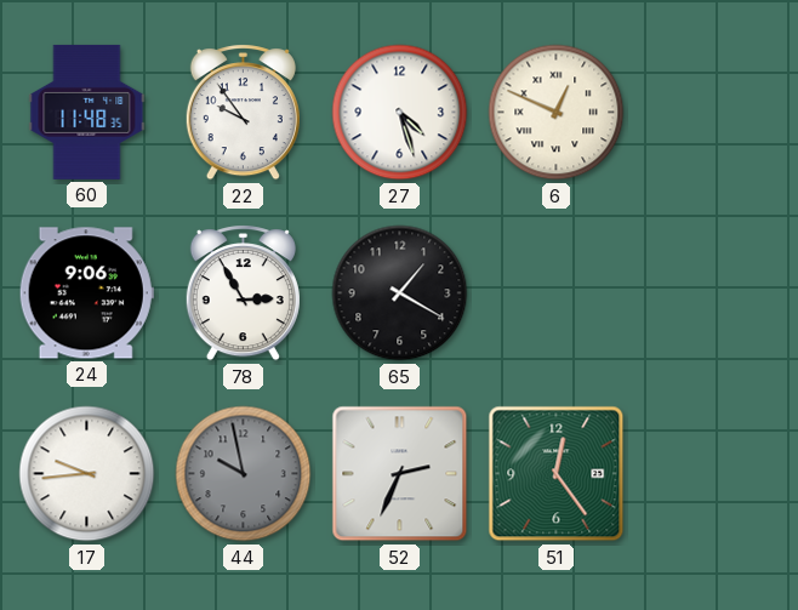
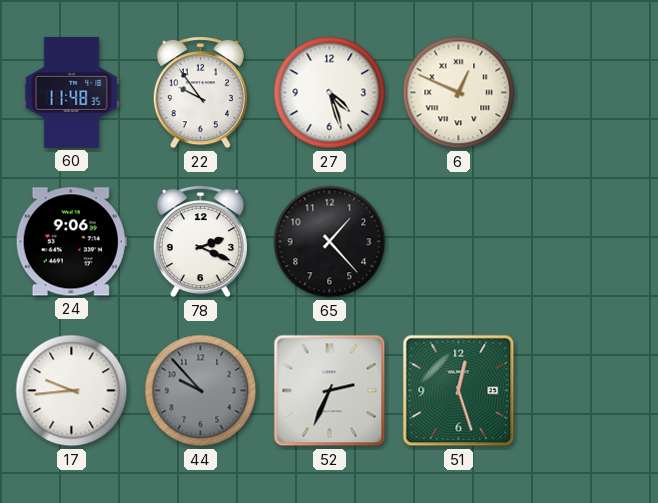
78: 2:55 -> 2:19 (200, 242)
65: 1:20 -> 1:23 (330, 242)
44: 9:58 -> 9:53 (201, 391)
51: 12:24 -> 12:27 (459, 391)
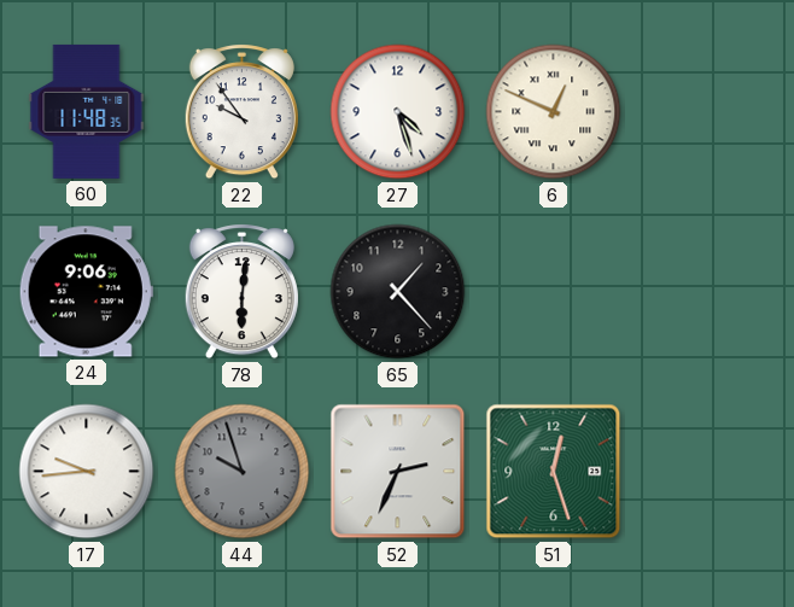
78: 2:19 -> 6:01 (241, 292)
44: 9:53 -> 9:57 (243, 472)
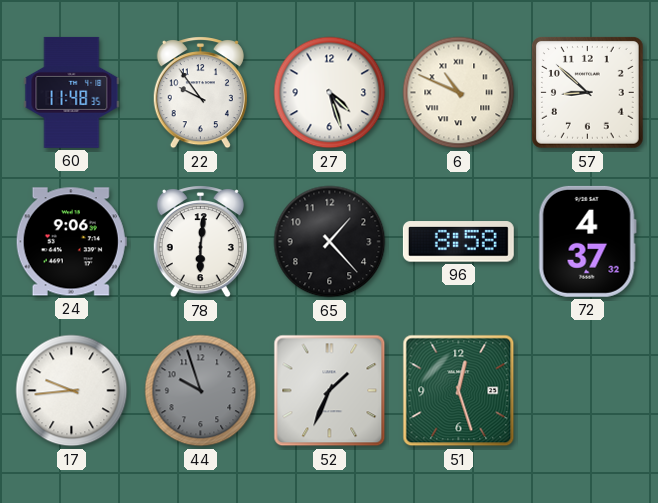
6: 12:49 -> 10:49 (459, 93)
57: none -> 8:52 (588, 93)
96: none -> 8:58 (458, 242)
72: none -> 4:37 (587, 241)
52: 2:34 -> 1:34 (330, 391)
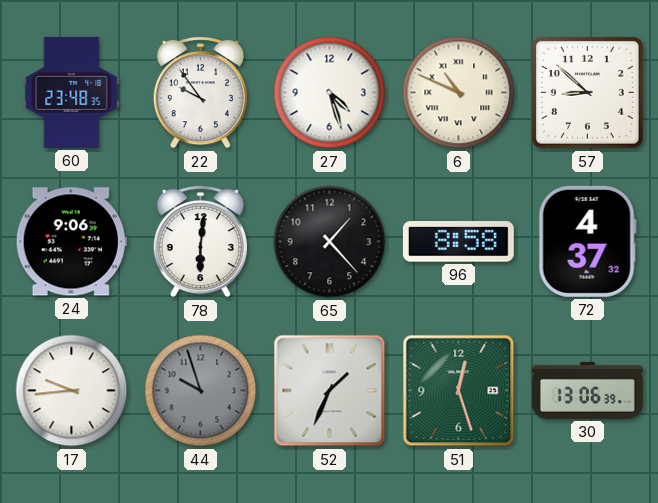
60: 11:48 -> 23:48 (72, 92)
30: none -> 13:06 (587, 390)
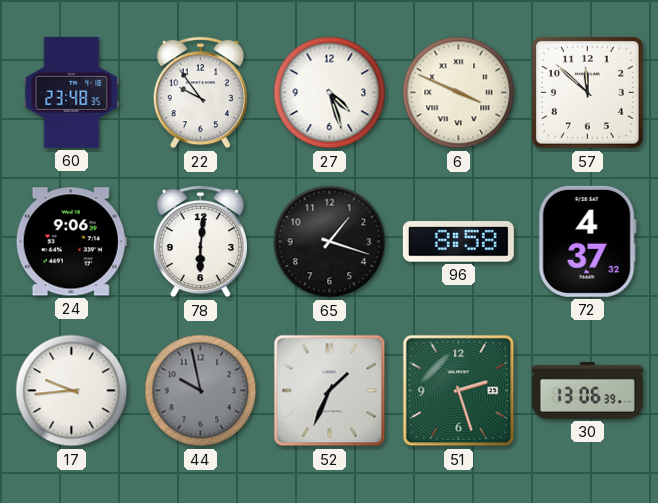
6: 10:49 -> 3:49 (459, 93)
57: 8:52 -> 11:52 (588, 93)
65: 1:23 -> 1:18 (330, 242)
44: 9:57 -> 9:58 (201, 391)
51: 12:27 -> 2:27 (459, 391)
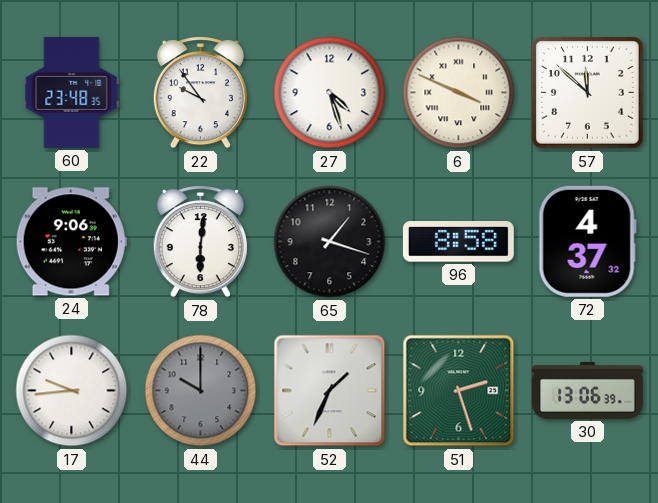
44: 9:58 -> 10:00 (201, 391)
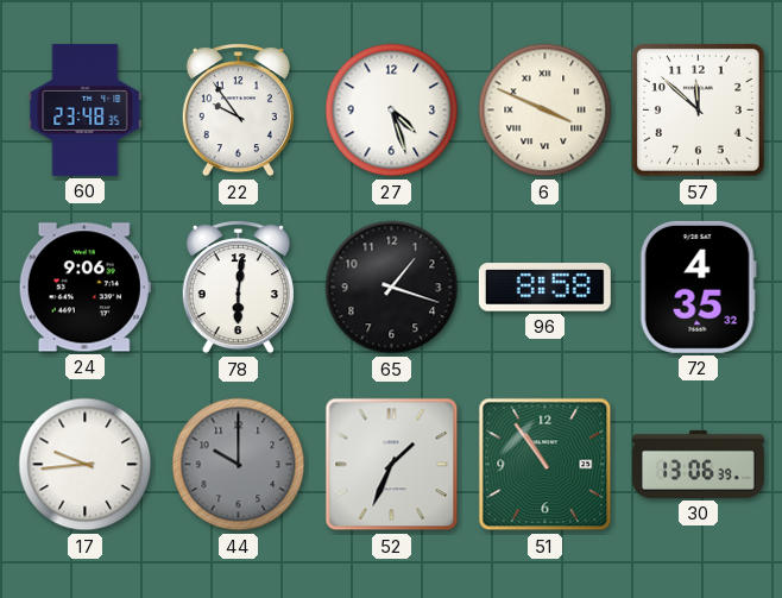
72: 4:37 -> 4:35 (698, 287)
51: 2:27 -> 10:54 (545, 465)
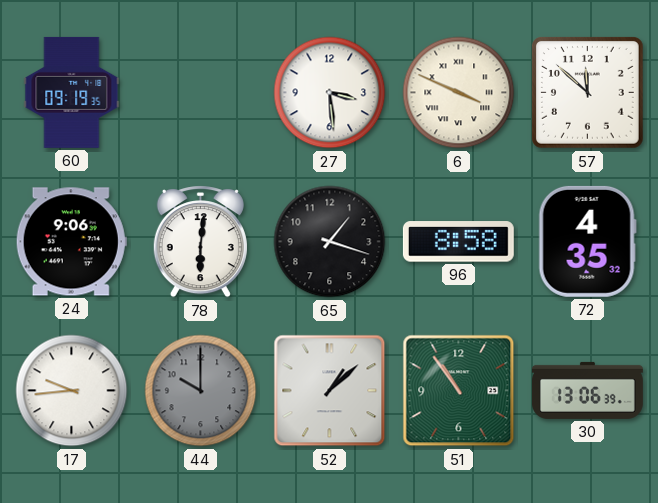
60: 23:48 -> 09:19 (72, 92)
22: 9:54 -> none (238, 111)
27: 4:27 -> 3:29 (330, 93)
52: 1:34 -> 1:08 (330, 391)
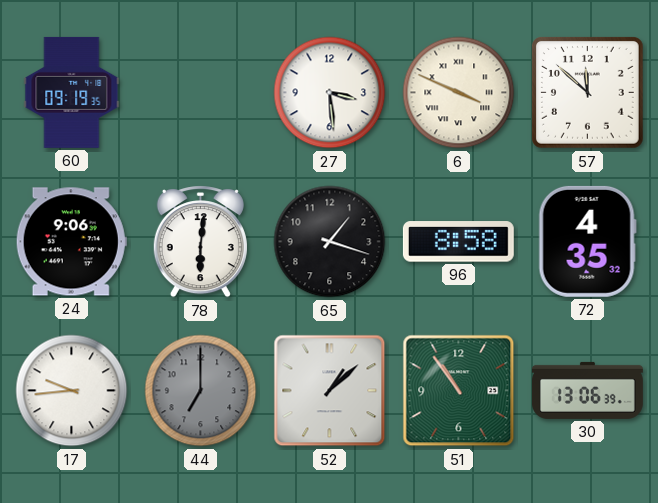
44: 10:00 -> 7:00 (201, 391)
